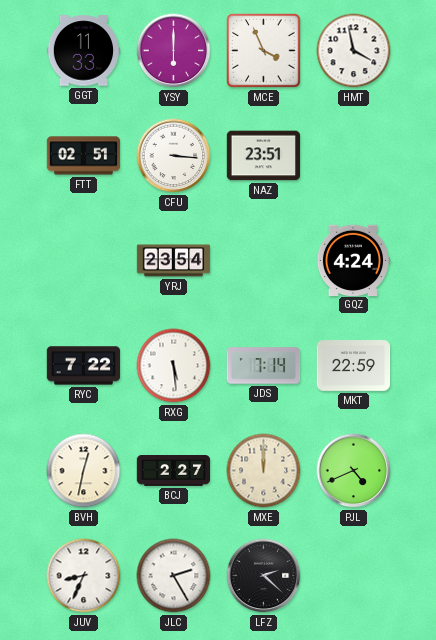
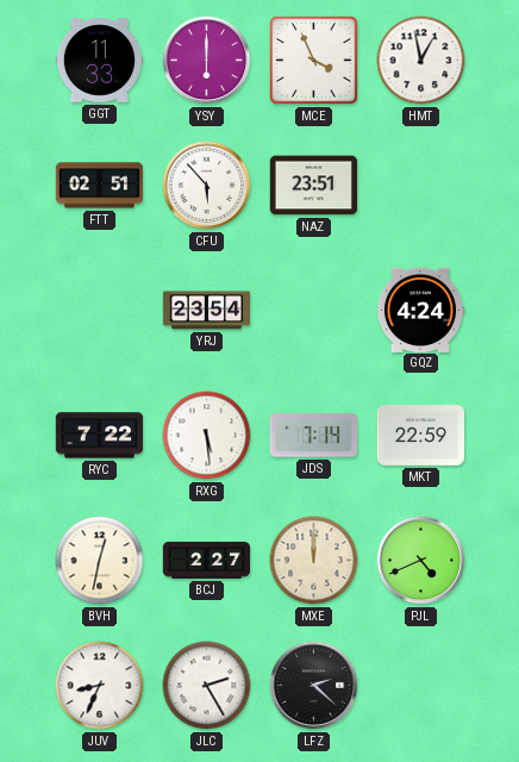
HMT: 3:58 -> 12:58 (421, 61)
CFU: 3:16 -> 5:53 (207, 186)
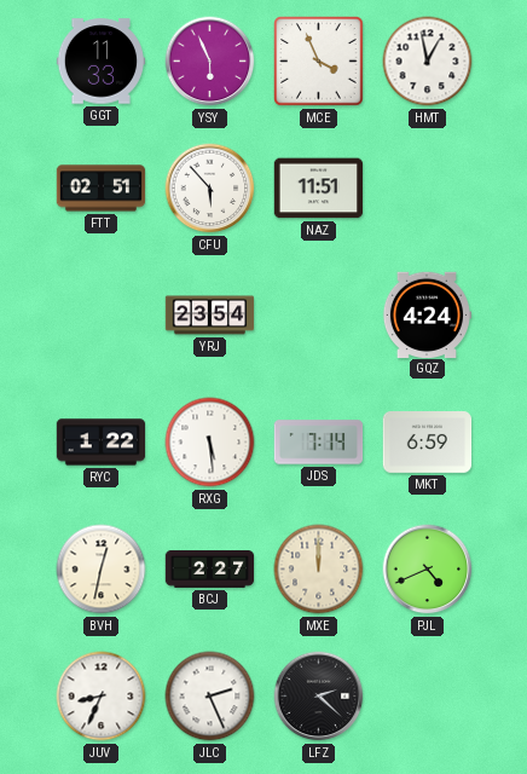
YSY: 6:00 -> 5:56 (210, 62)
NAZ: 23:51 -> 11:51 (319, 189)
RYC: 7:22 -> 1:22 (102, 443)
MKT: 22:59 -> 6:59 (428, 443)
JLC: 2:25 -> 2:26 (210, 697)
